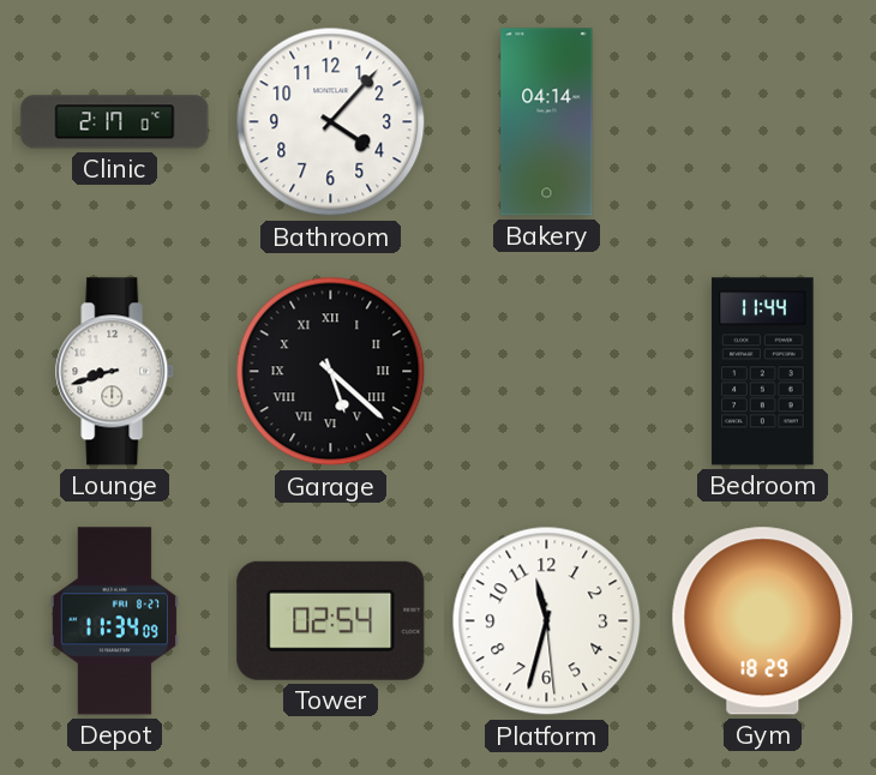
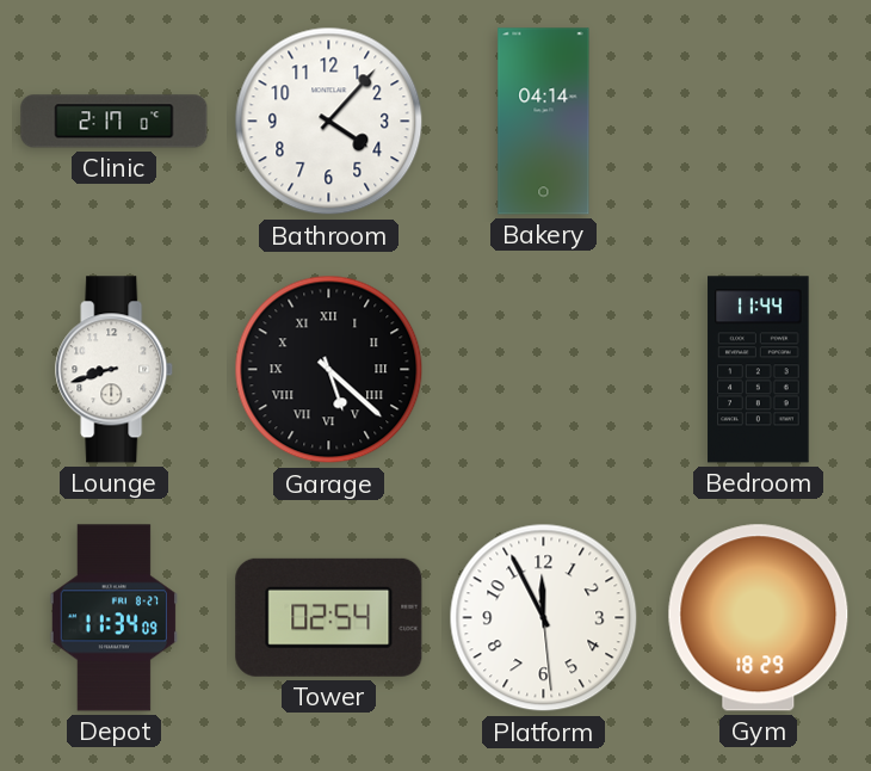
Platform: 11:32 -> 11:55 (544, 618)
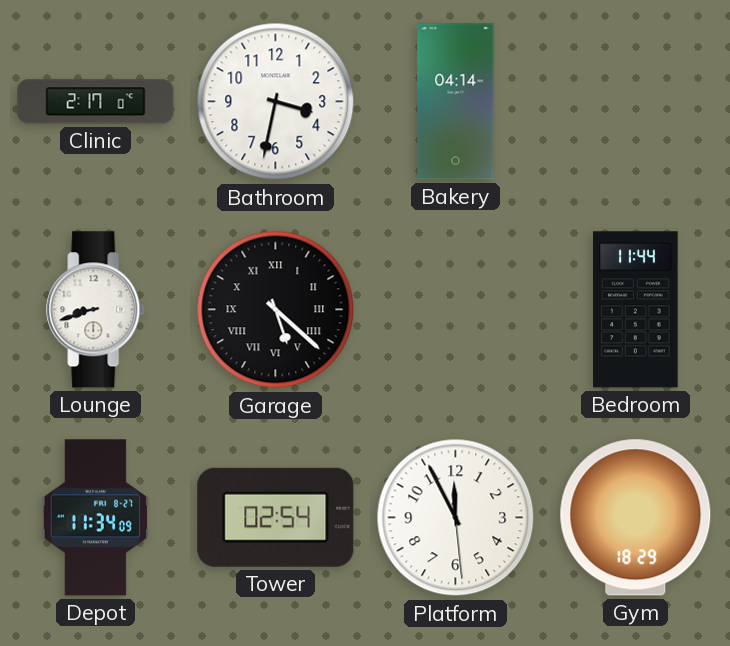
Bathroom: 4:07 -> 3:32 (276, 102)
